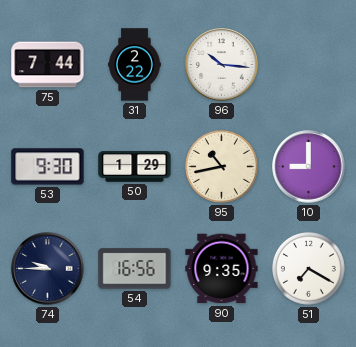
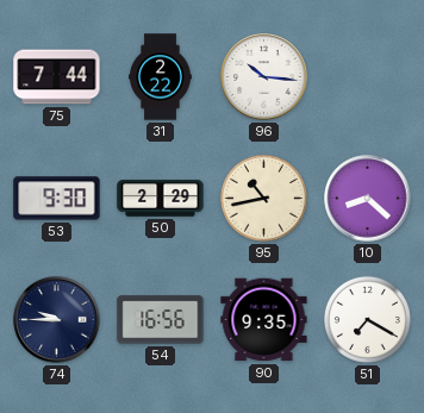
50: 1:29 -> 2:29 (161, 199)
10: 9:00 -> 8:22 (368, 199)
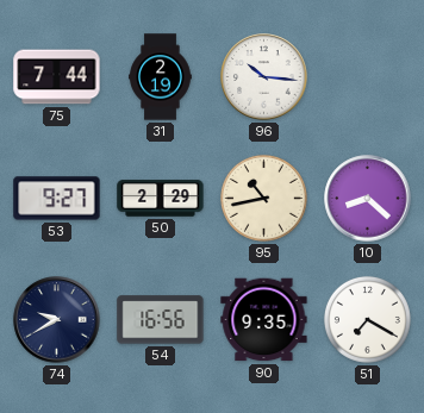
31: 2:22 -> 2:19 (161, 77)
53: 9:30 -> 9:27 (57, 199)
74: 9:45 -> 9:40 (57, 320)
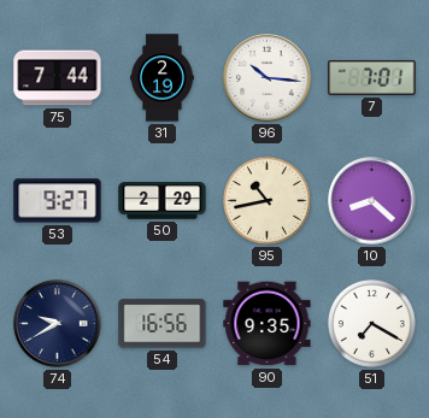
7: none -> 7:01 (372, 77)
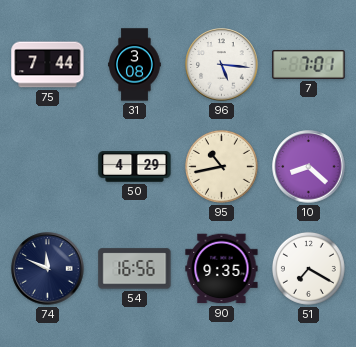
31: 2:19 -> 3:08 (135, 65)
96: 10:16 -> 5:16 (222, 65)
53: 9:27 -> none (58, 201)
50: 2:29 -> 4:29 (135, 167)
74: 9:40 -> 11:49 (48, 269)
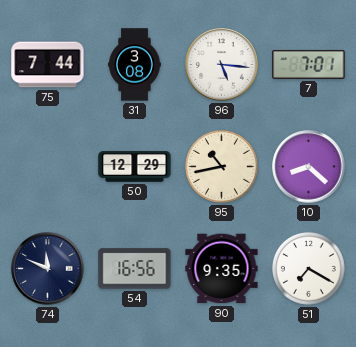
50: 4:29 -> 12:29 (135, 167)
